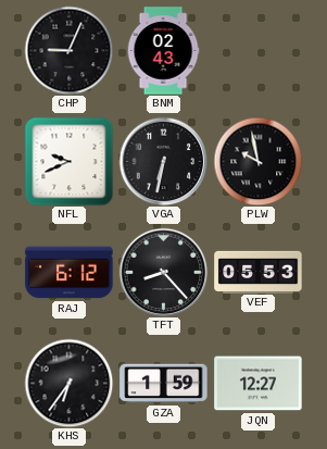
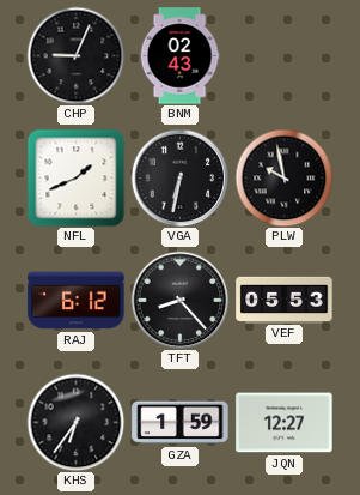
NFL: 9:41 -> 1:41 (75, 177)
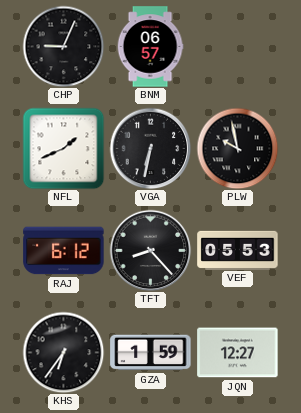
BNM: 02:43 -> 06:57 (150, 47)
